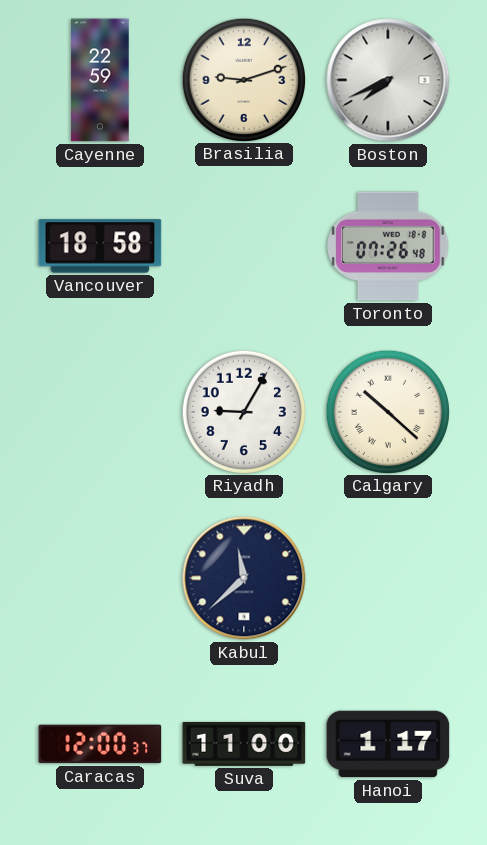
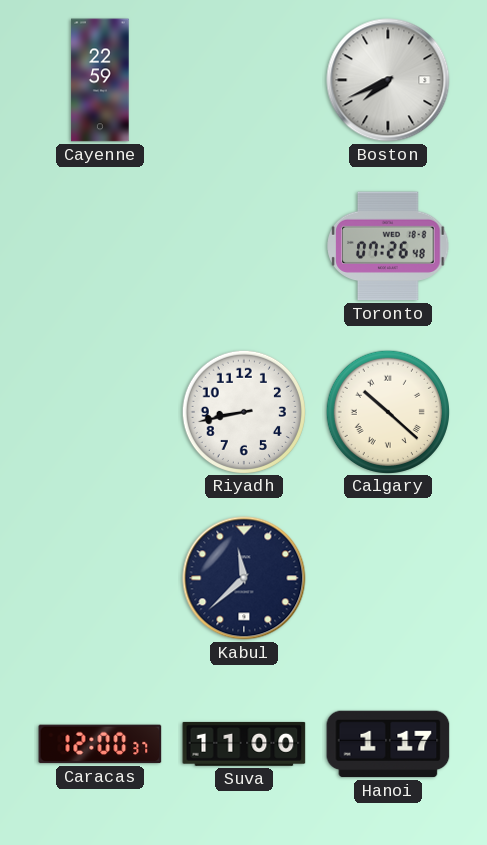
Brasilia: 9:12 -> none (243, 79)
Vancouver: 18:58 -> none (100, 246)
Riyadh: 9:05 -> 8:43 (243, 411)
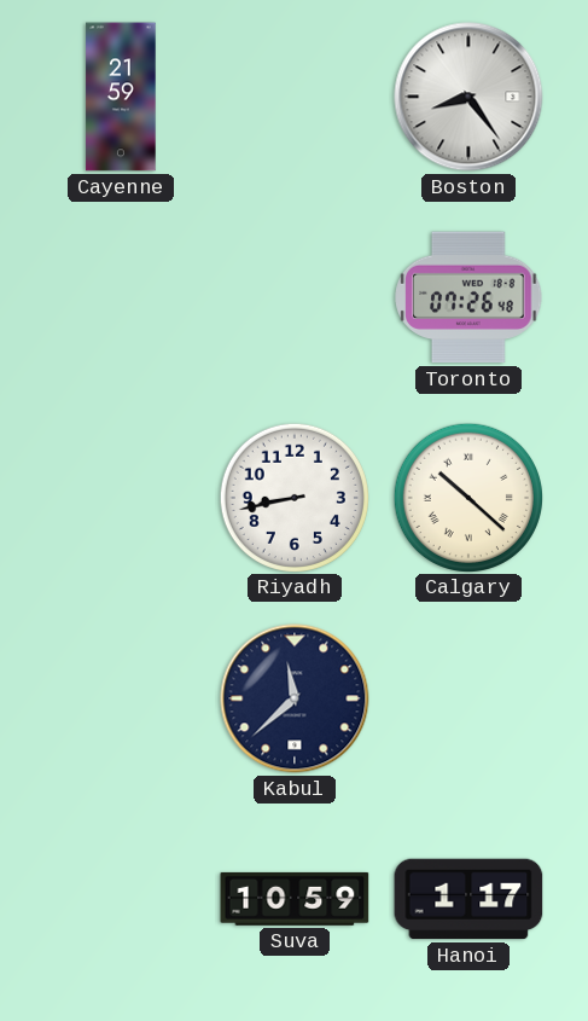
Cayenne: 22:59 -> 21:59 (121, 97)
Boston: 7:41 -> 8:24 (468, 97)
Caracas: 12:00 -> none (100, 744)
Suva: 11:00 -> 10:59 (295, 899)
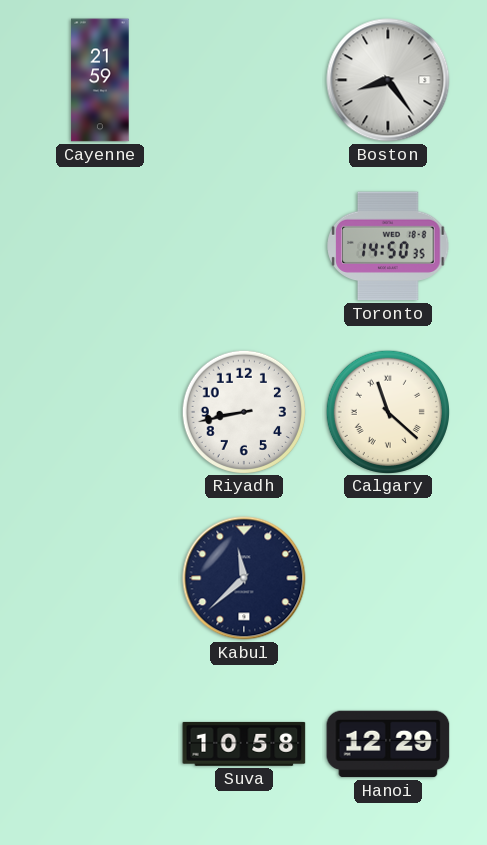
Toronto: 07:26 -> 14:50 (388, 246)
Calgary: 10:22 -> 11:22 (387, 411)
Suva: 10:59 -> 10:58 (244, 744)
Hanoi: 1:17 -> 12:29 (388, 744)
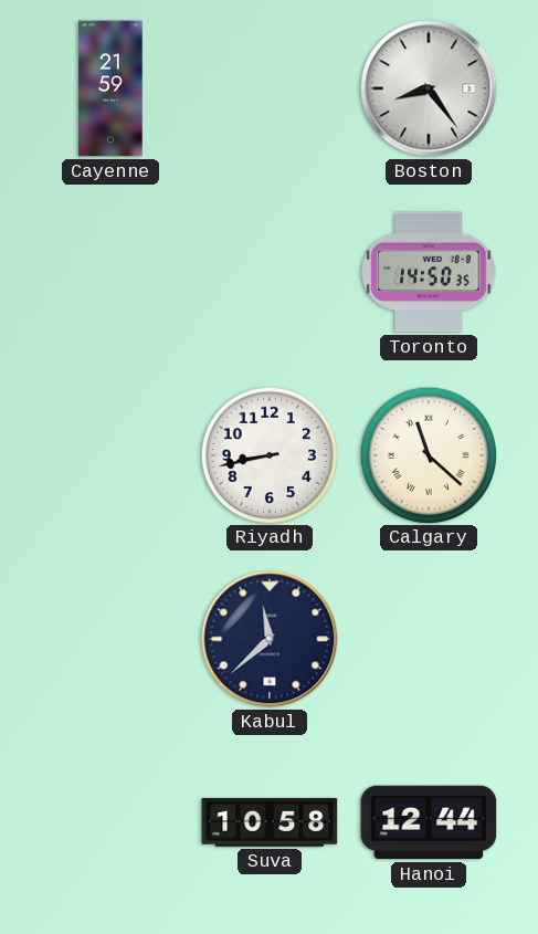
Hanoi: 12:29 -> 12:44 (429, 822)
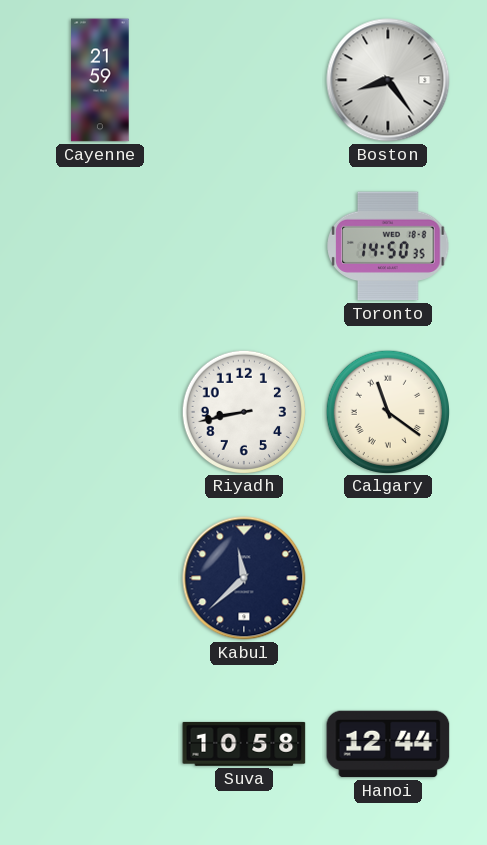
Calgary: 11:22 -> 11:21 (387, 411)
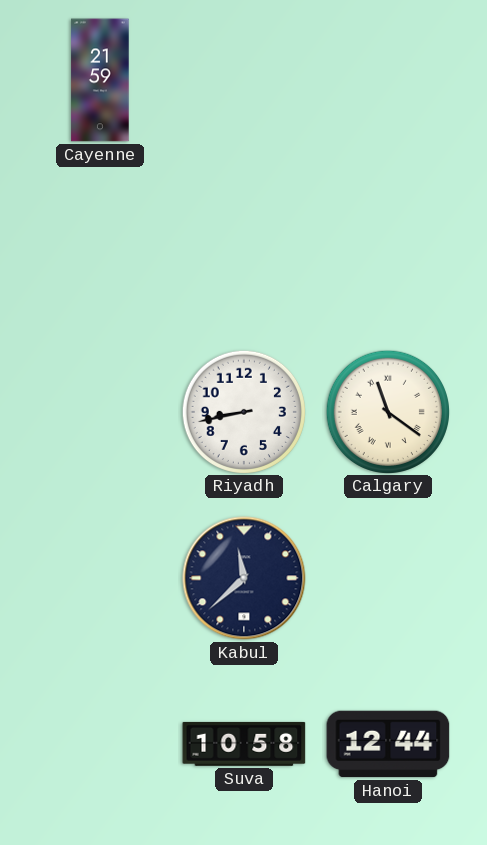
Boston: 8:24 -> none (388, 80)
Toronto: 14:50 -> none (388, 246)
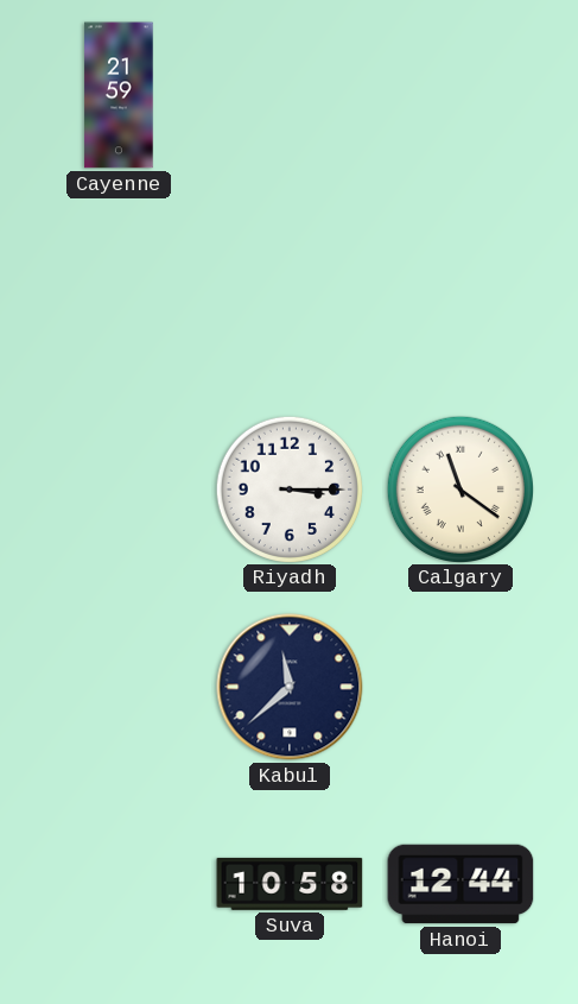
Riyadh: 8:43 -> 3:15 (288, 488)
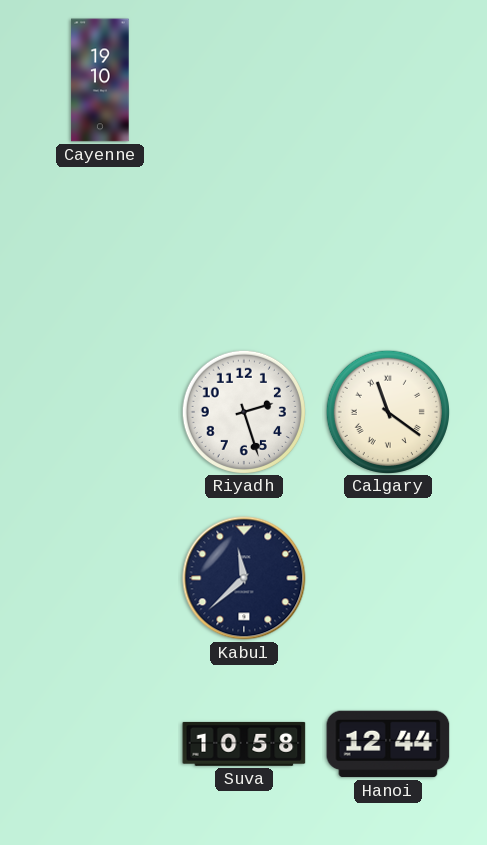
Cayenne: 21:59 -> 19:10 (100, 80)
Riyadh: 3:15 -> 2:27 (243, 411)
